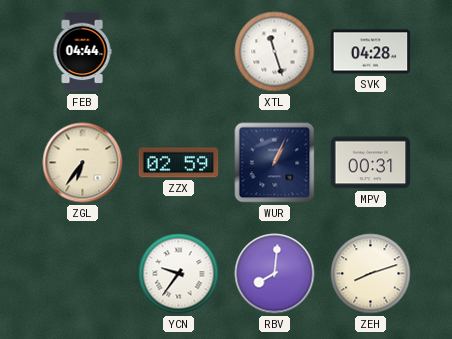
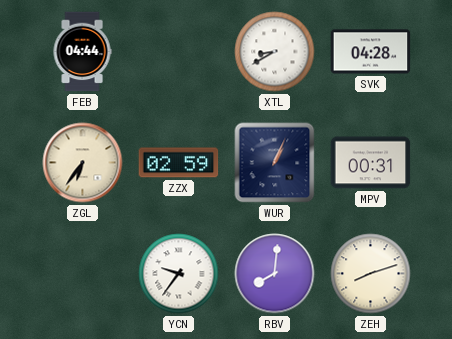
XTL: 11:27 -> 8:40 (275, 52)
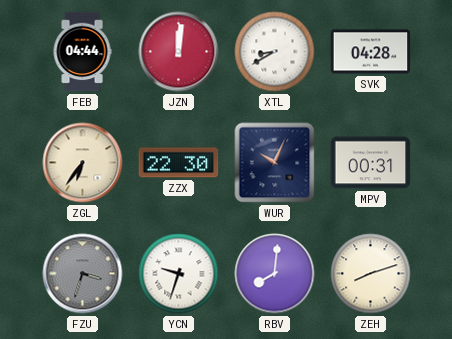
JZN: none -> 12:01 (179, 52)
ZZX: 02:59 -> 22:30 (179, 163)
WUR: 1:04 -> 10:04 (275, 163)
FZU: none -> 3:33 (83, 274)
YCN: 9:36 -> 9:33 (179, 274)
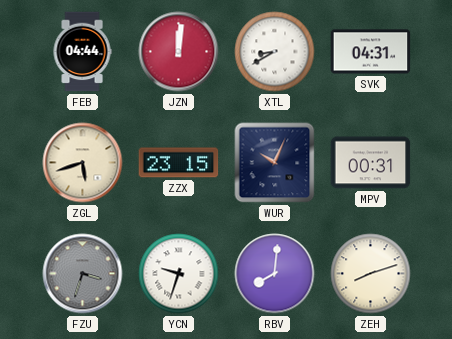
SVK: 04:28 -> 04:31 (371, 52)
ZGL: 6:36 -> 5:42 (83, 163)
ZZX: 22:30 -> 23:15 (179, 163)
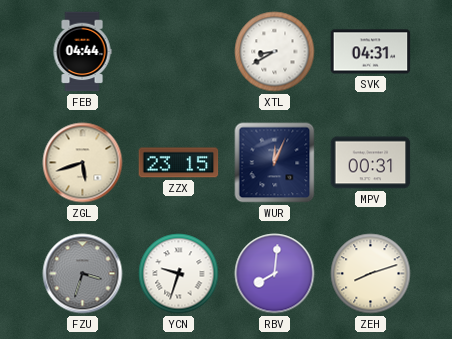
JZN: 12:01 -> none (179, 52)
WUR: 10:04 -> 12:04 (275, 163)
